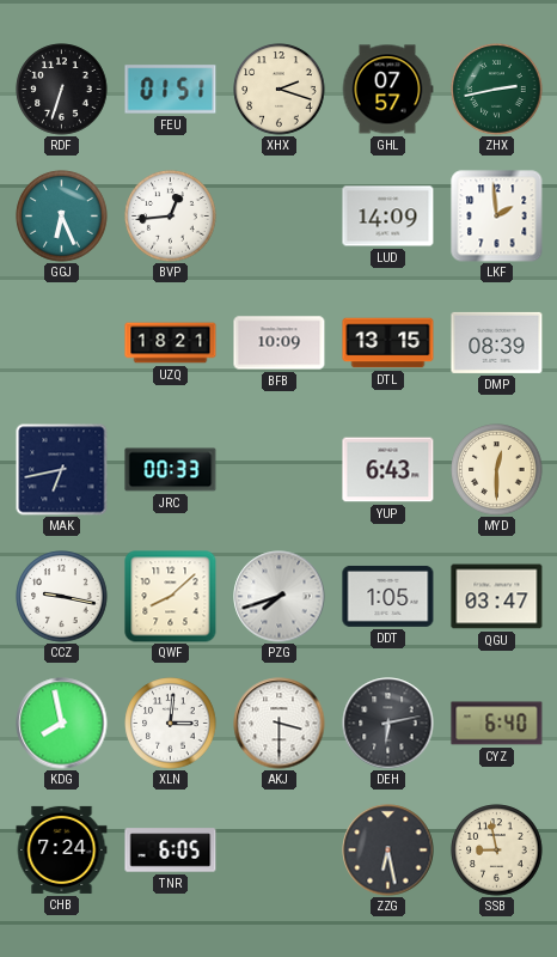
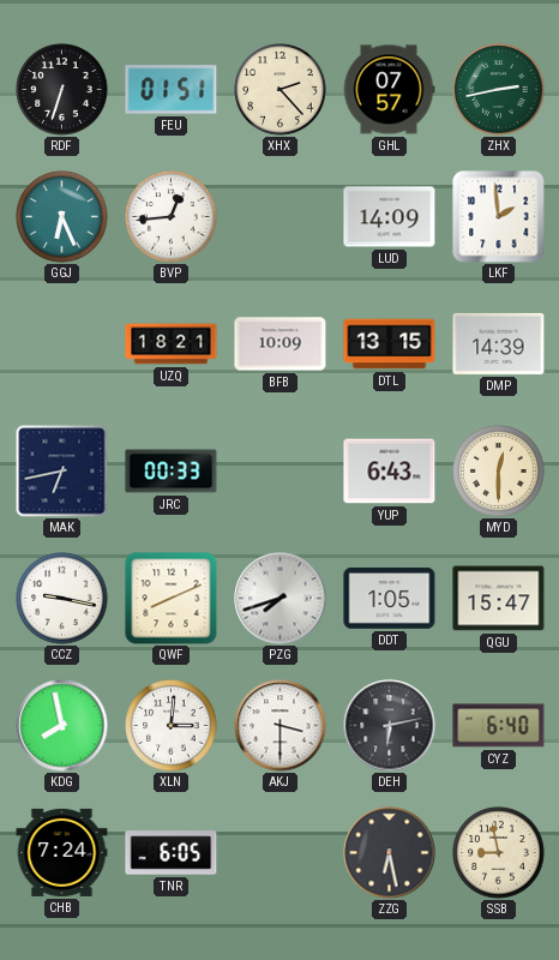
XHX: 2:18 -> 2:23 (281, 90)
DMP: 08:39 -> 14:39 (499, 343)
QWF: 8:08 -> 8:11 (172, 599)
QGU: 03:47 -> 15:47 (499, 599)
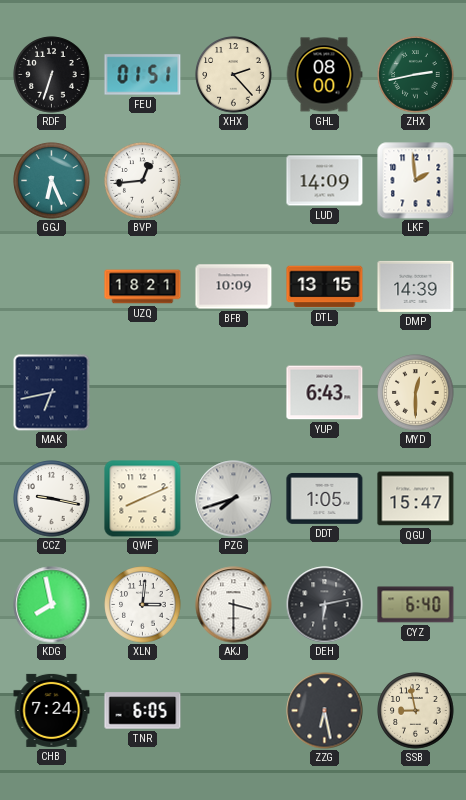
GHL: 07:57 -> 08:00 (324, 75)
JRC: 00:33 -> none (172, 472)
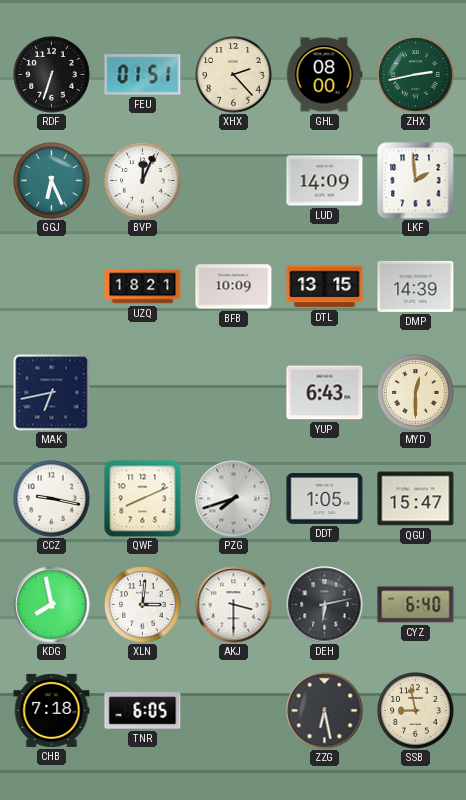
BVP: 12:44 -> 12:04 (143, 181)
CHB: 7:24 -> 7:18 (52, 710)
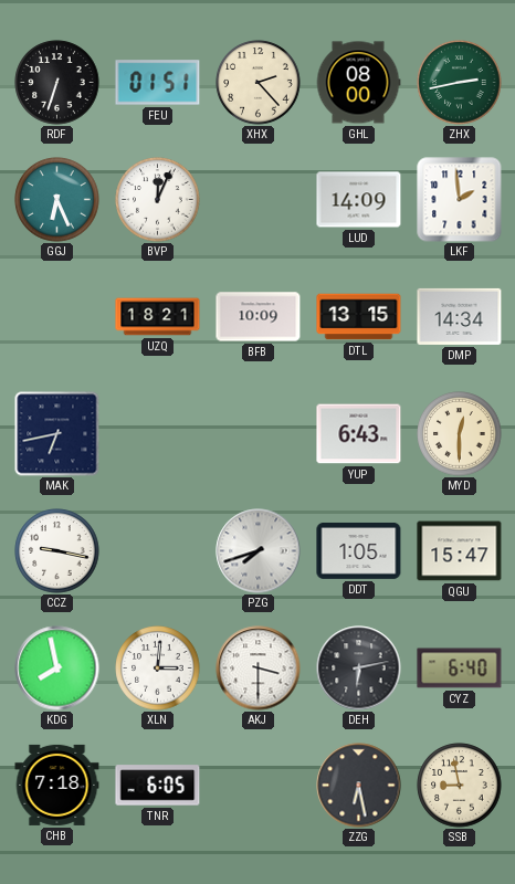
DMP: 14:39 -> 14:34 (460, 316)
QWF: 8:11 -> none (143, 499)
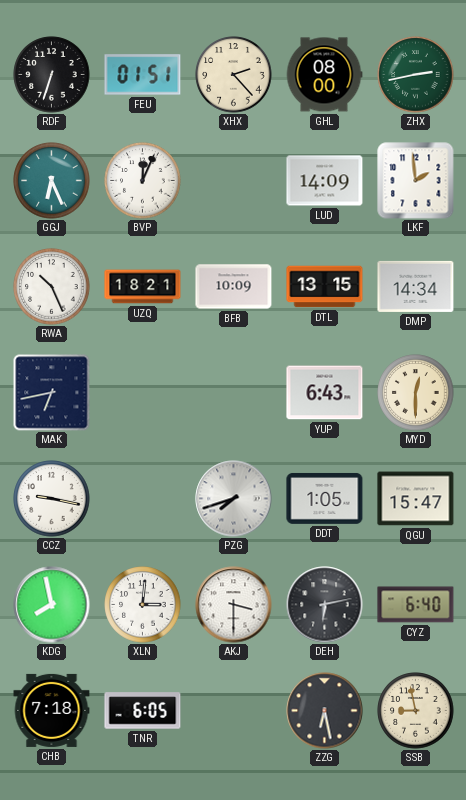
RWA: none -> 10:26 (52, 287)
